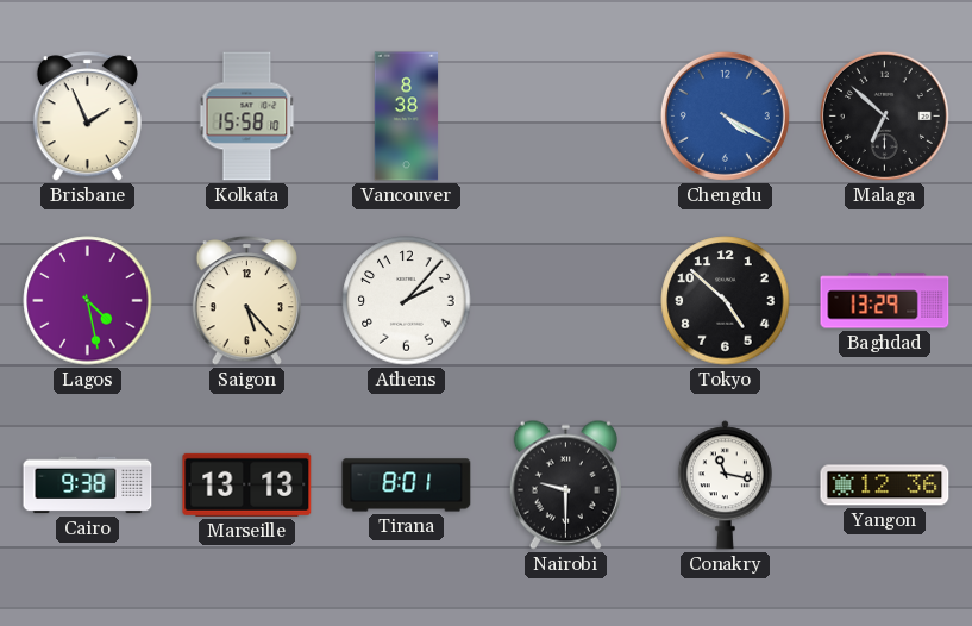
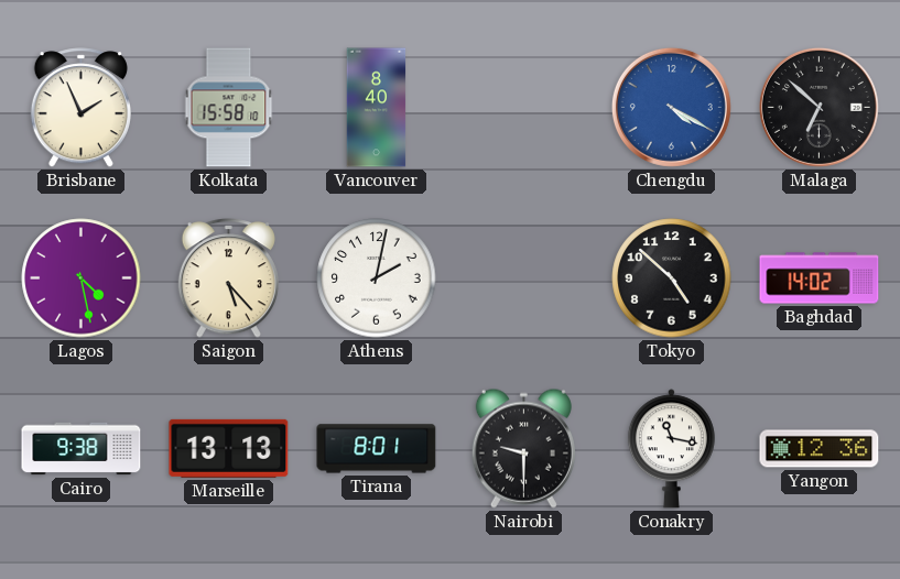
Vancouver: 8:38 -> 8:40 (377, 108)
Athens: 2:07 -> 2:02 (377, 278)
Baghdad: 13:29 -> 14:02 (820, 278)
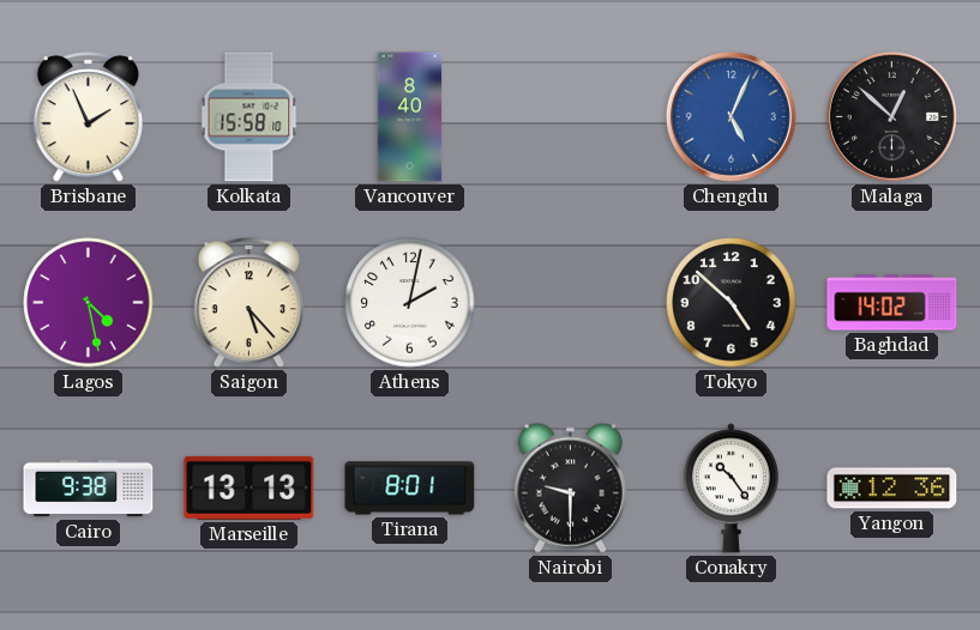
Chengdu: 4:20 -> 5:04 (731, 116)
Malaga: 6:52 -> 12:52 (891, 116)
Conakry: 11:17 -> 10:24 (731, 489)
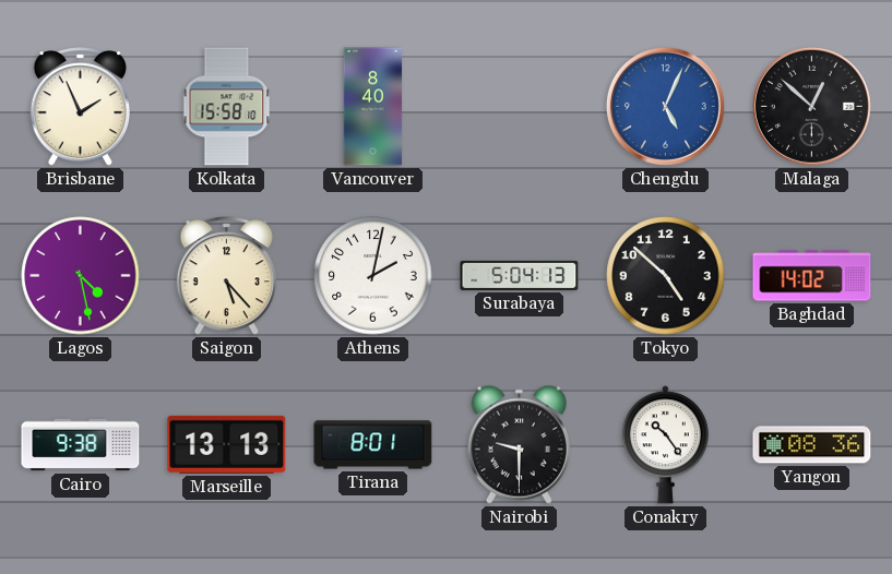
Surabaya: none -> 5:04 (520, 275)
Yangon: 12:36 -> 08:36 (812, 445)
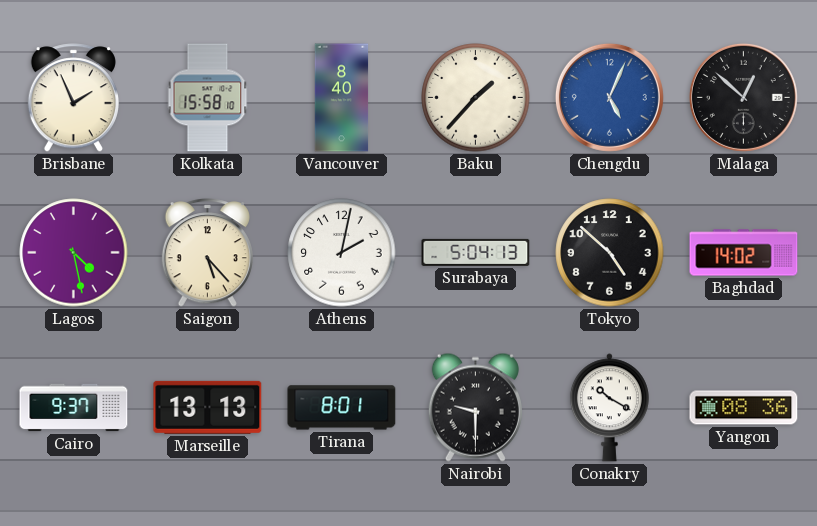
Baku: none -> 1:37 (476, 98)
Cairo: 9:38 -> 9:37 (74, 408)
Conakry: 10:24 -> 10:20 (609, 408)
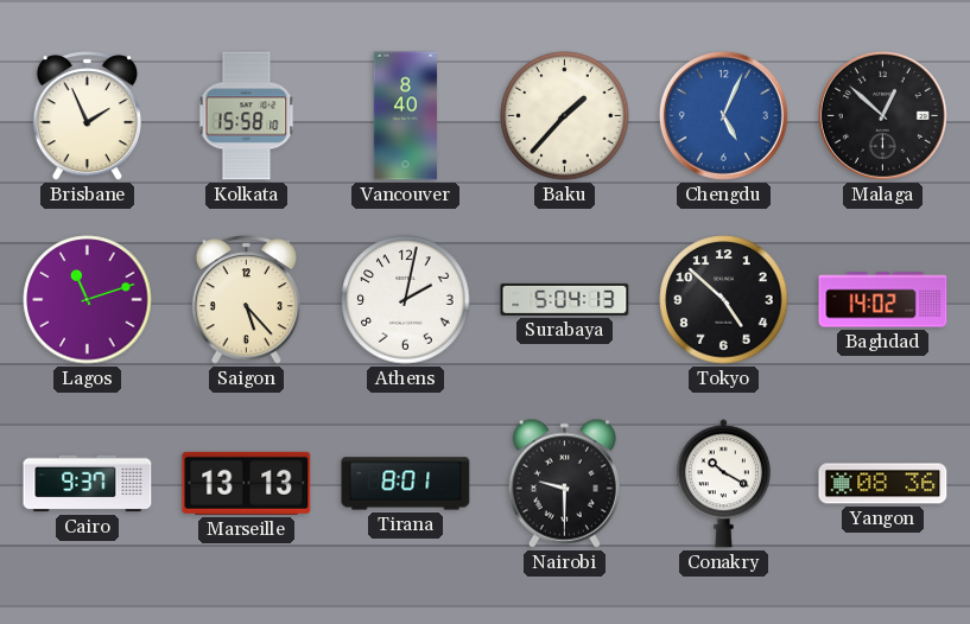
Lagos: 4:28 -> 11:12 (88, 300)
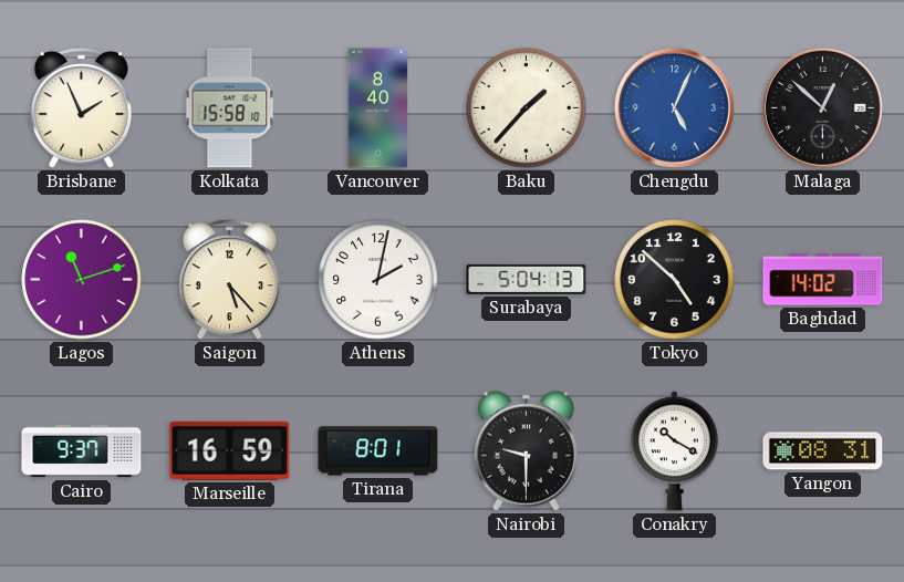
Marseille: 13:13 -> 16:59 (230, 450)
Yangon: 08:36 -> 08:31 (823, 451)
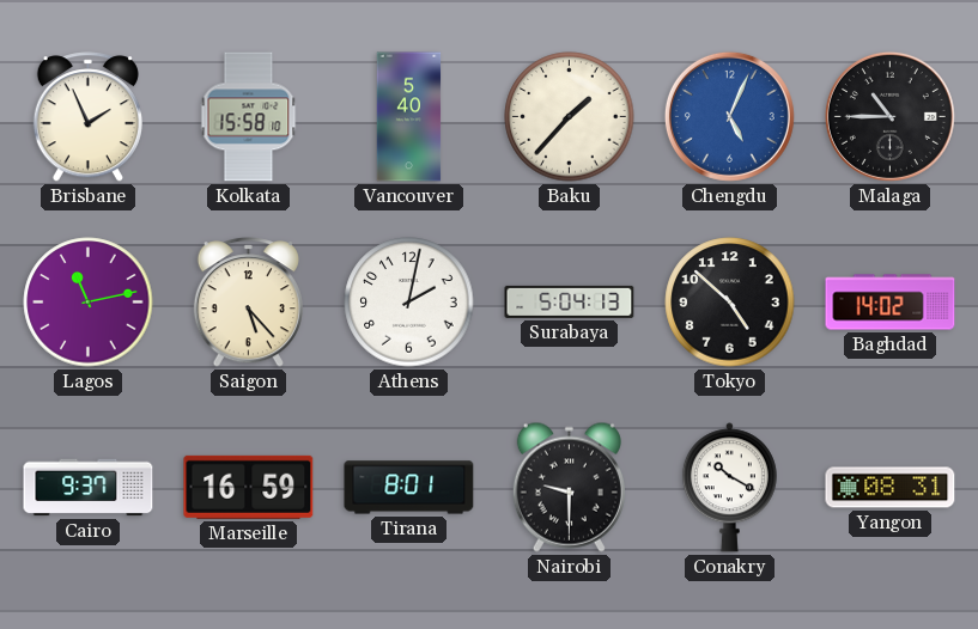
Vancouver: 8:40 -> 5:40 (409, 117)
Malaga: 12:52 -> 10:45 (889, 116)
Lagos: 11:12 -> 11:13 (89, 303)
